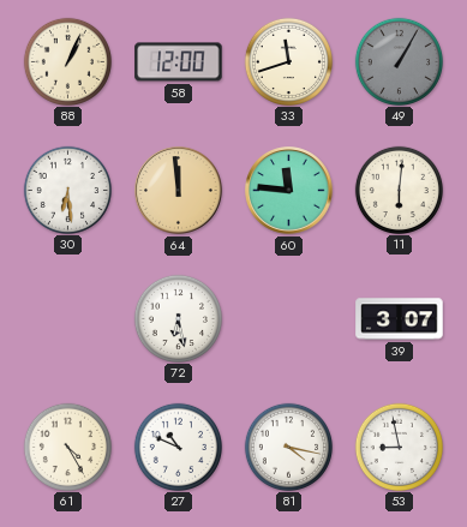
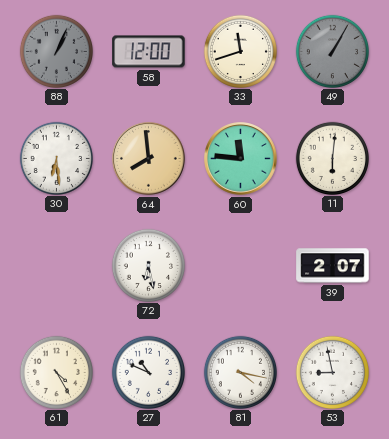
88 dial: cream -> grey (56, 51)
64: 11:59 -> 7:59 (149, 159)
39: 3:07 -> 2:07 (333, 266)
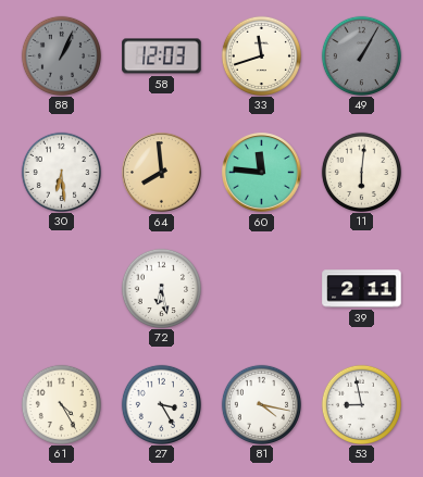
58: 12:00 -> 12:03 (162, 57)
39: 2:07 -> 2:11 (362, 289)
27: 10:49 -> 3:25 (161, 404)
